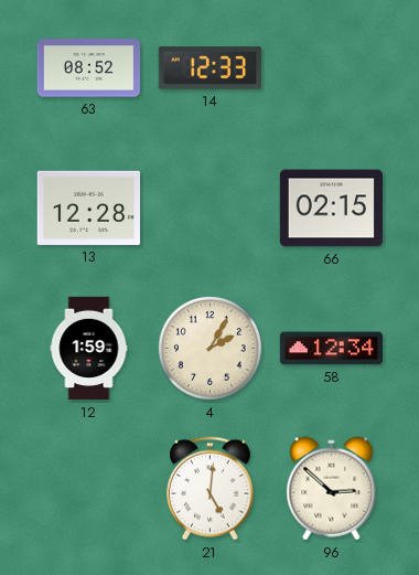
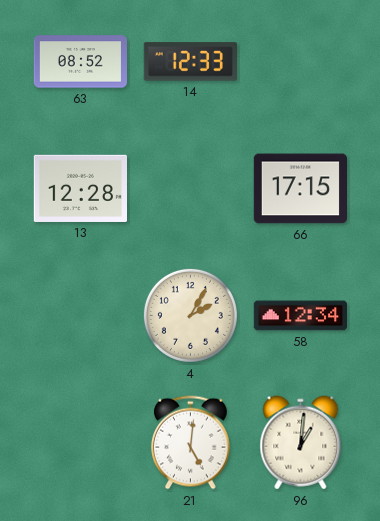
66: 02:15 -> 17:15 (300, 189)
12: 1:59 -> none (89, 349)
96: 2:52 -> 1:01 (301, 443)
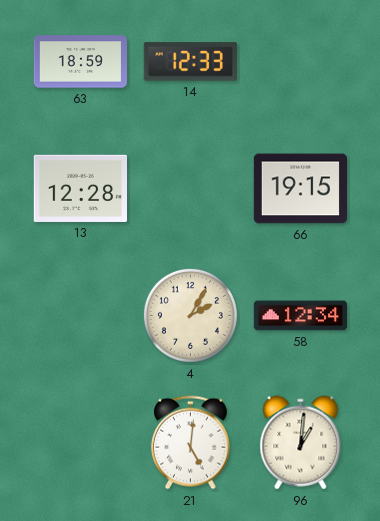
63: 08:52 -> 18:59 (80, 62)
66: 17:15 -> 19:15 (300, 189)
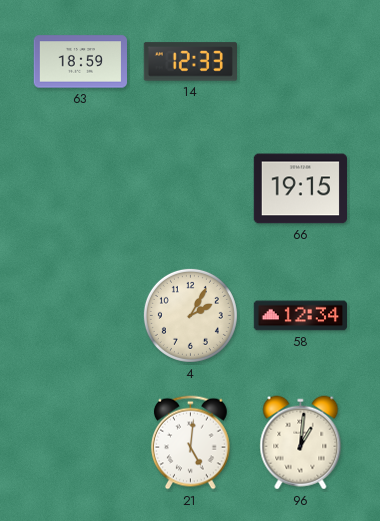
13: 12:28 -> none (80, 188)
